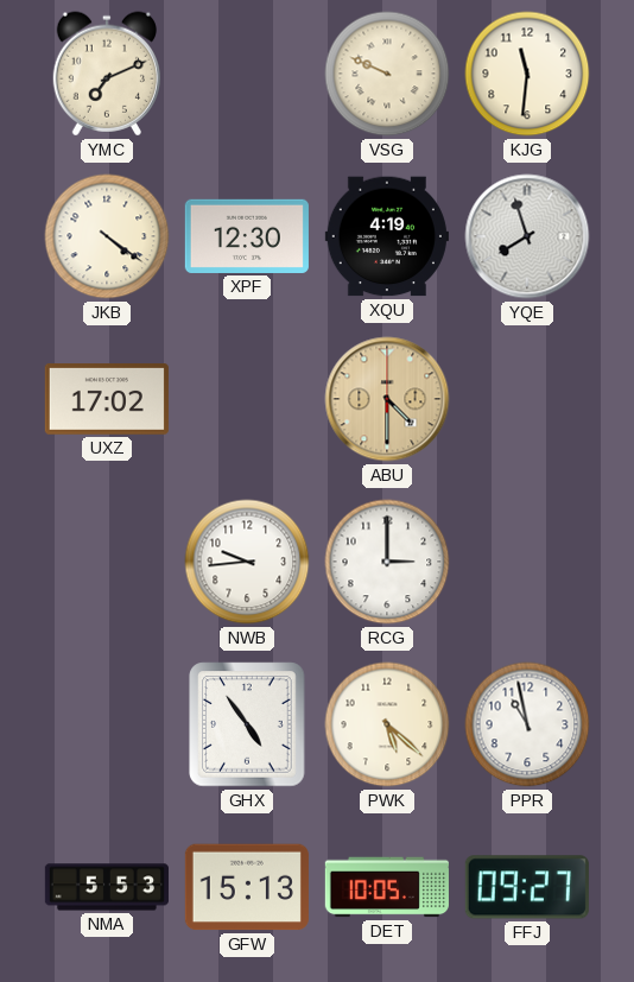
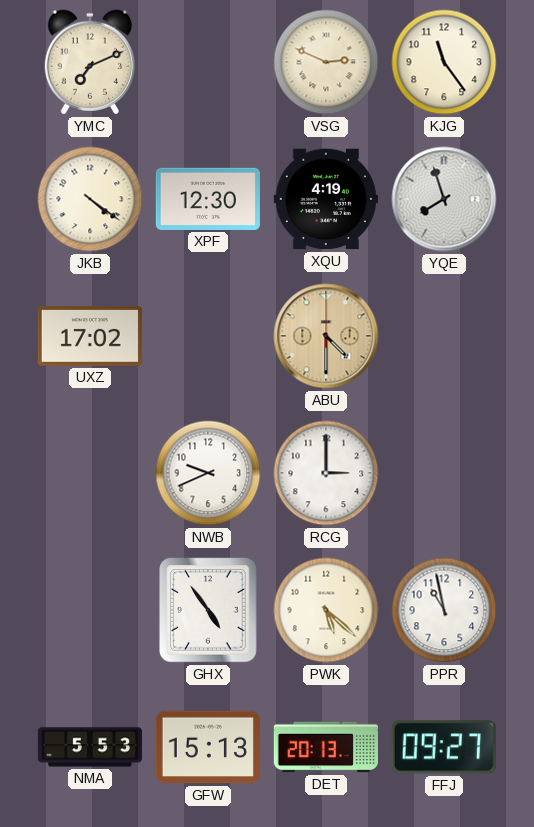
VSG: 9:49 -> 2:49 (326, 62)
KJG: 11:31 -> 11:24 (444, 62)
NWB: 9:44 -> 9:41 (208, 473)
DET: 10:05 -> 20:13 (326, 747)
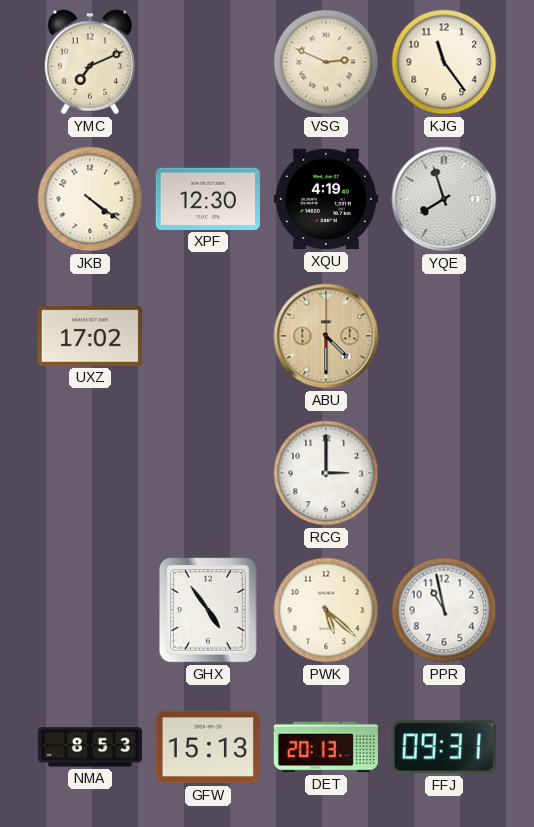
NWB: 9:41 -> none (208, 473)
NMA: 5:53 -> 8:53 (90, 747)
FFJ: 09:27 -> 09:31 (444, 747)
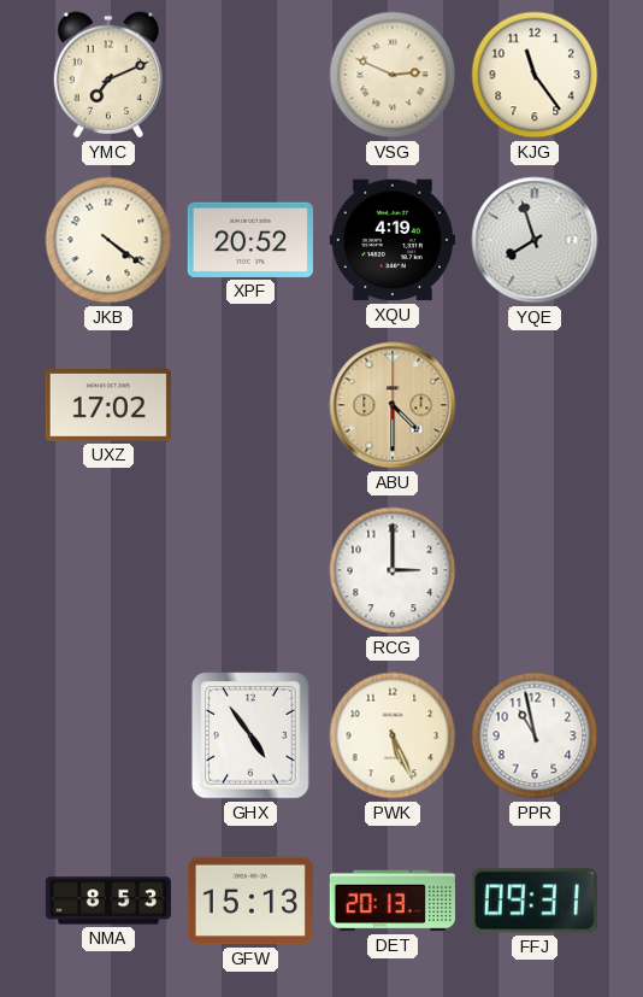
XPF: 12:30 -> 20:52 (250, 240)
PWK: 5:22 -> 5:26 (393, 735)
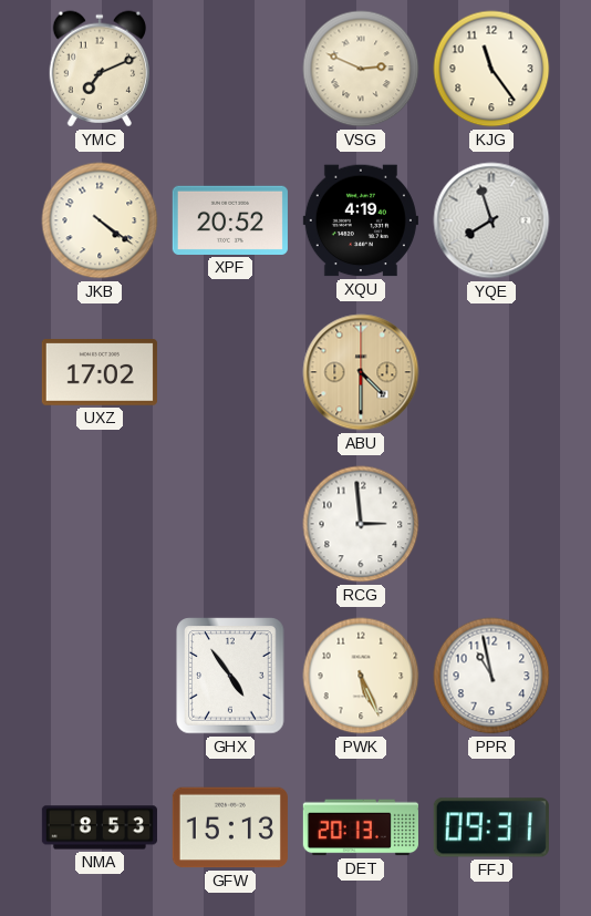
RCG: 3:00 -> 2:59 (361, 524)
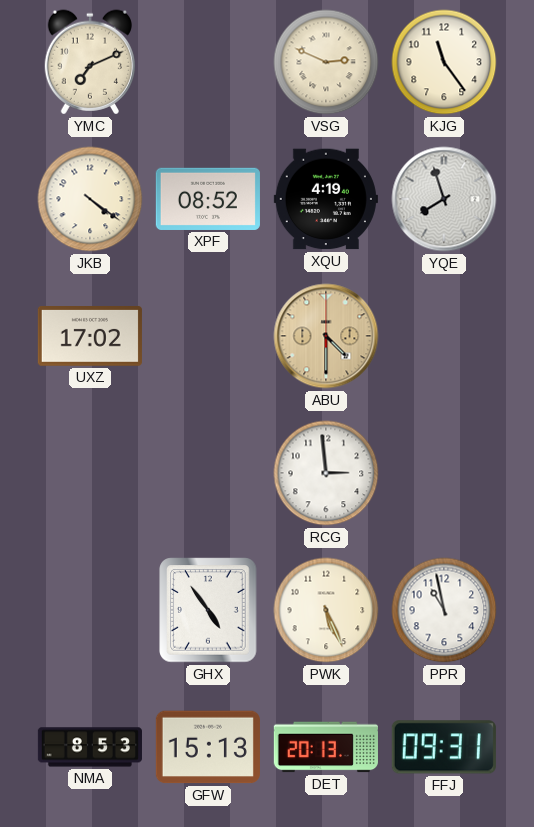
XPF: 20:52 -> 08:52 (208, 199)
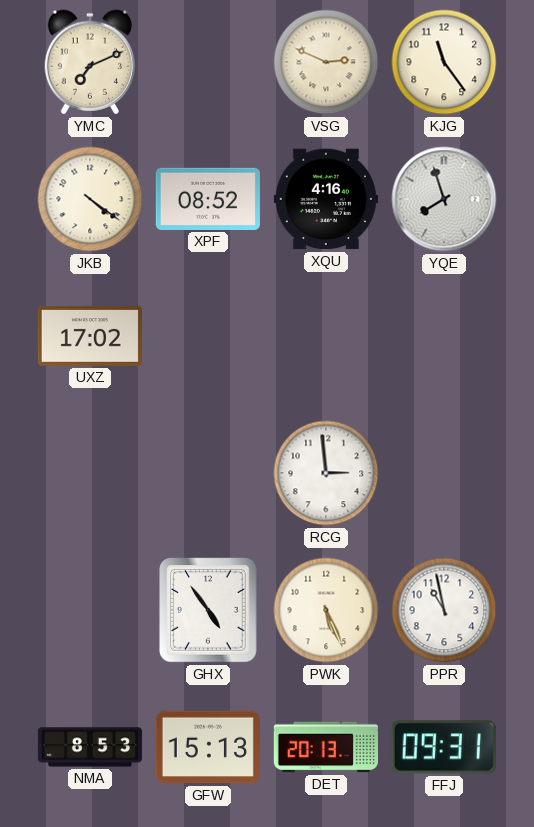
XQU: 4:19 -> 4:16 (326, 199)
ABU: 4:30 -> none (326, 336)
